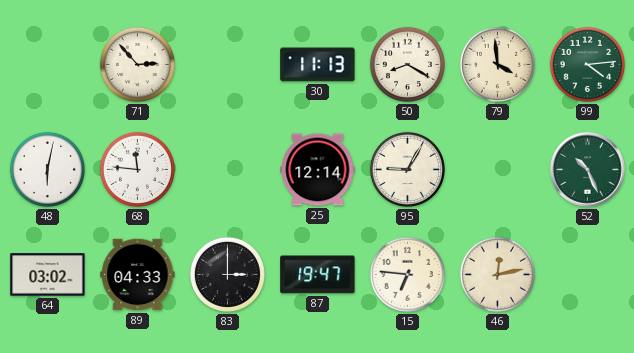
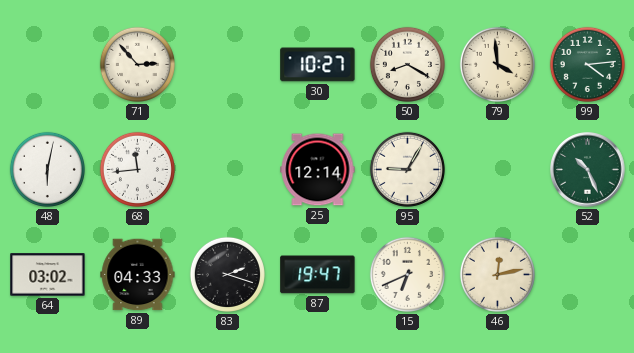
30: 11:13 -> 10:27 (318, 65)
68: 11:46 -> 11:44 (137, 169)
83: 3:00 -> 2:18 (227, 274)
15: 6:46 -> 6:41 (407, 274)
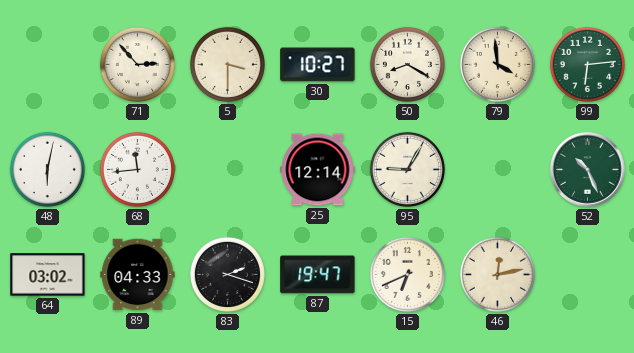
5: none -> 3:30 (227, 64)
99: 4:14 -> 6:14 (587, 64)
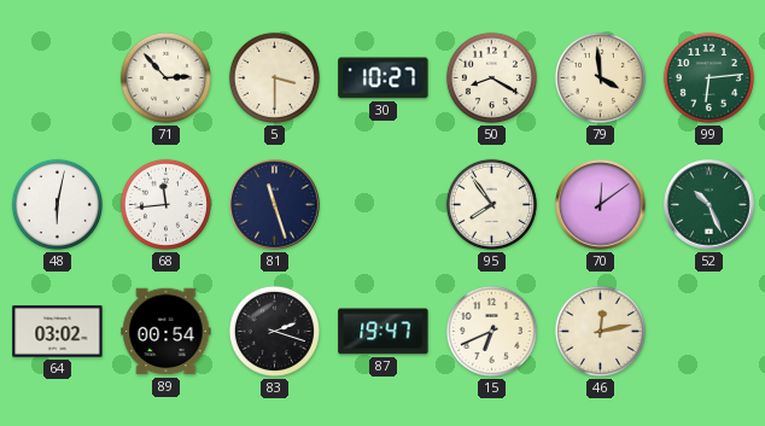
81: none -> 11:27 (275, 205)
25: 12:14 -> none (318, 170)
95: 9:05 -> 7:54 (491, 204)
70: none -> 12:09 (601, 205)
89: 04:33 -> 00:54 (167, 332)
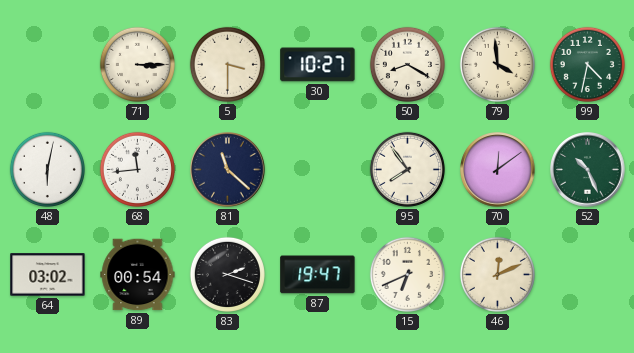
71: 2:53 -> 3:15 (137, 64)
99: 6:14 -> 4:32 (587, 64)
81: 11:27 -> 11:22 (228, 170)
46: 12:13 -> 12:11 (497, 274)
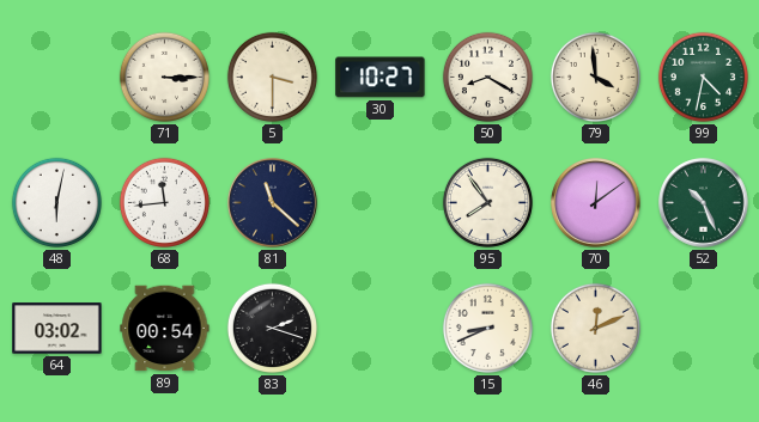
87: 19:47 -> none (318, 275)
15: 6:41 -> 8:41 (487, 328)
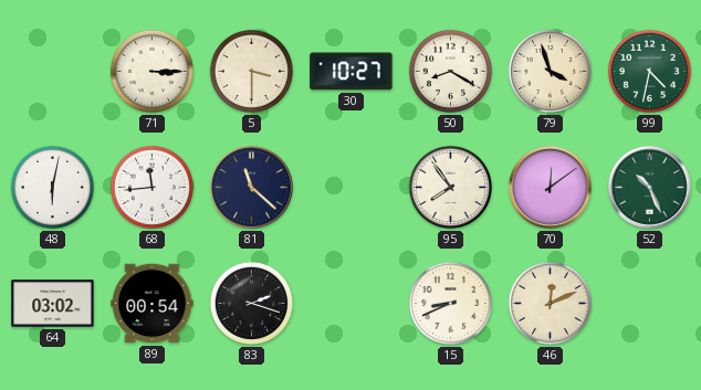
79: 3:59 -> 3:57 (550, 71)
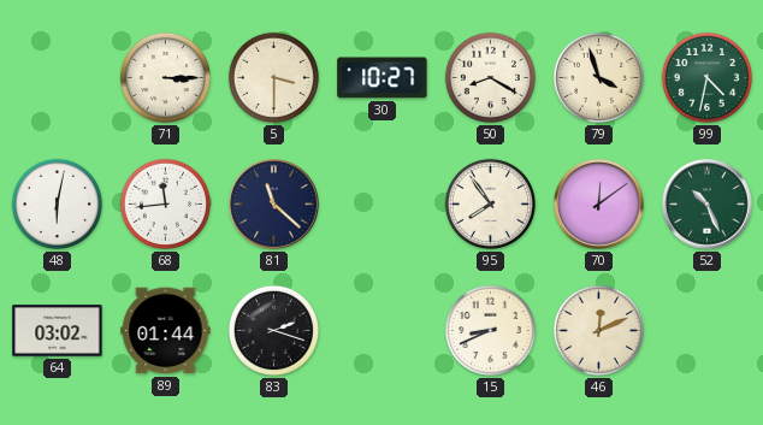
89: 00:54 -> 01:44 (166, 331)
